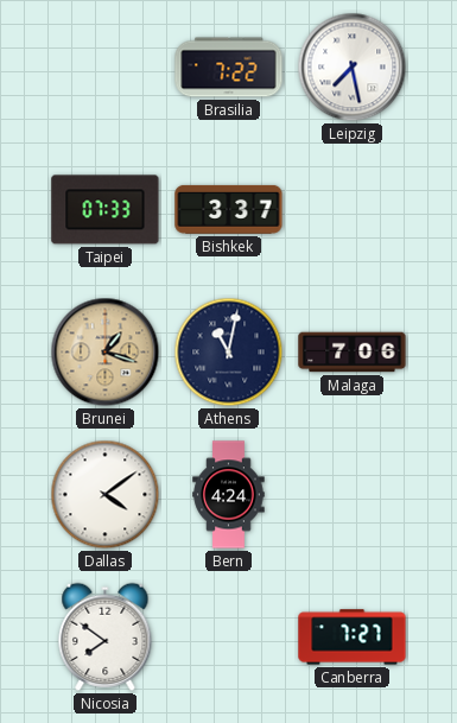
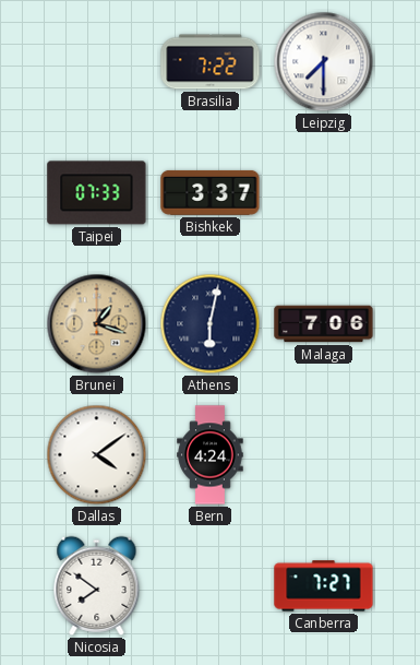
Leipzig: 7:28 -> 7:30 (324, 62)
Athens: 11:02 -> 6:02 (211, 324)
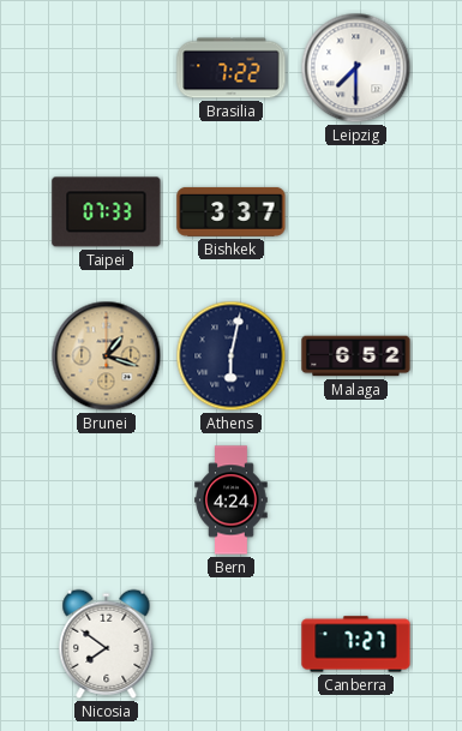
Malaga: 7:06 -> 6:52 (356, 356)
Dallas: 4:09 -> none (97, 455)
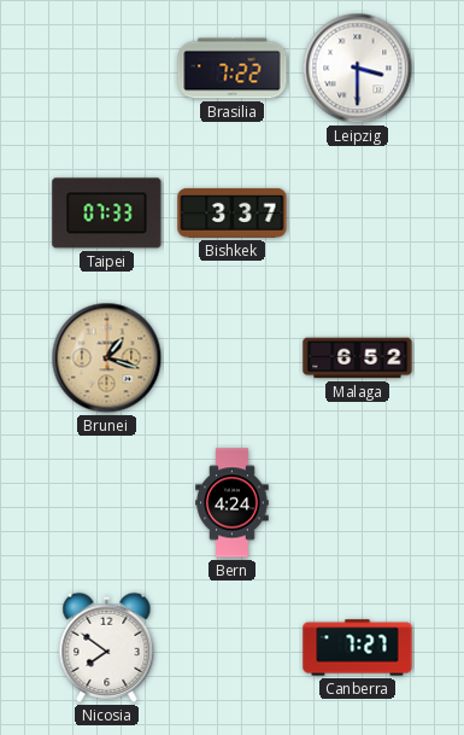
Leipzig: 7:30 -> 3:30 (358, 69)
Athens: 6:02 -> none (232, 356)
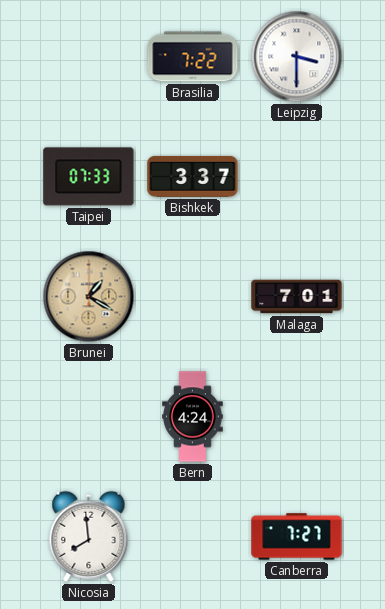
Brunei: 1:18 -> 1:20 (89, 297)
Malaga: 6:52 -> 7:01 (297, 297)
Nicosia: 7:51 -> 7:59 (89, 536)
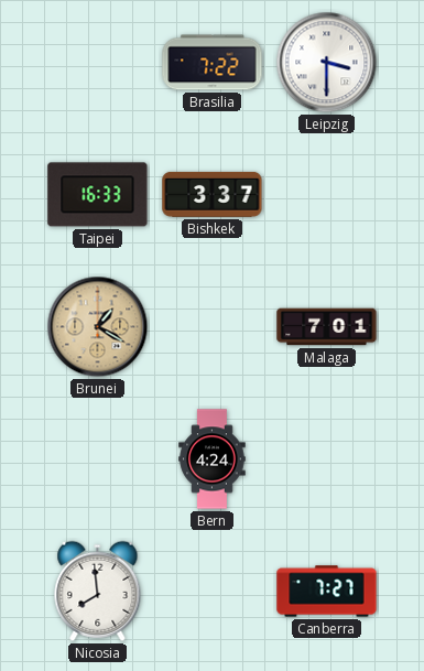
Taipei: 07:33 -> 16:33 (98, 195)
